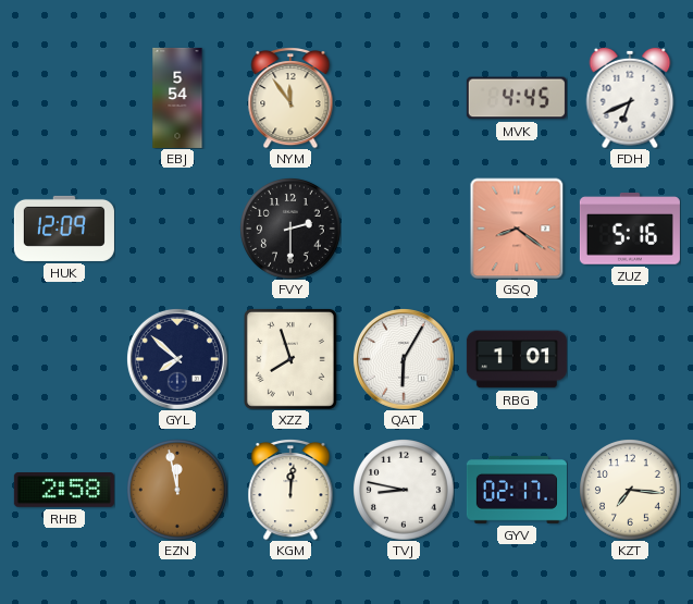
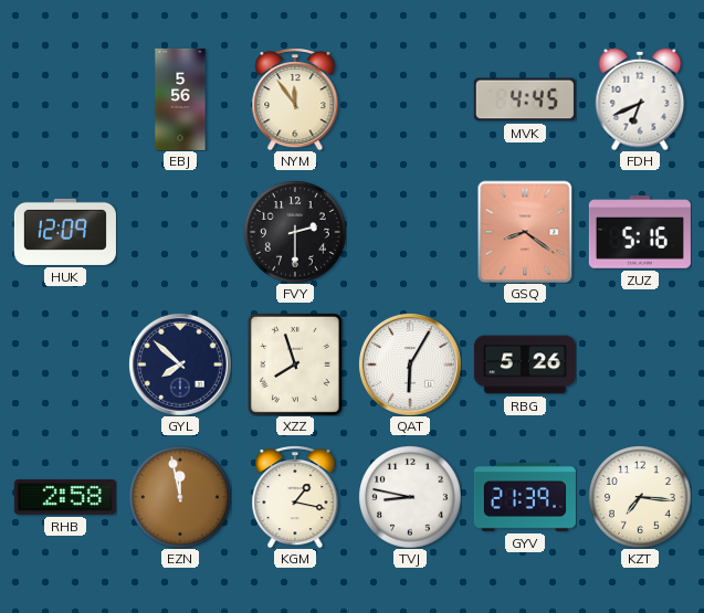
EBJ: 5:54 -> 5:56 (180, 99)
RBG: 1:01 -> 5:26 (525, 364)
KGM: 12:01 -> 1:17 (295, 497)
GYV: 02:17 -> 21:39 (525, 497)
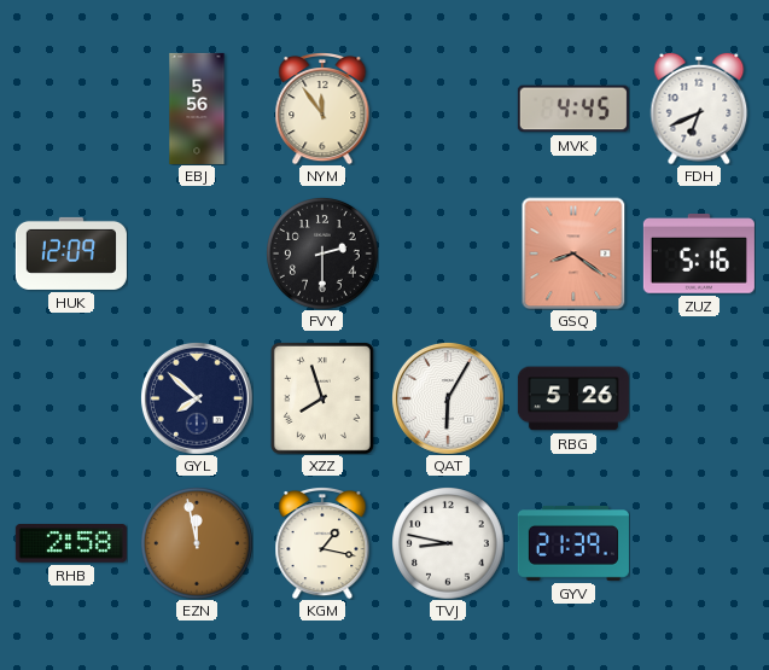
KZT: 7:16 -> none (640, 497)
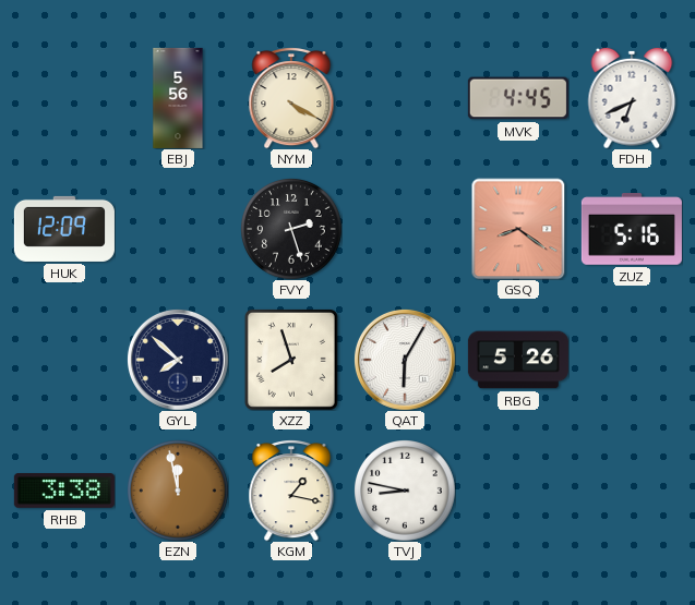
NYM: 11:54 -> 4:20 (291, 98)
FVY: 2:30 -> 2:27 (291, 229)
RHB: 2:58 -> 3:38 (64, 491)
GYV: 21:39 -> none (573, 543)
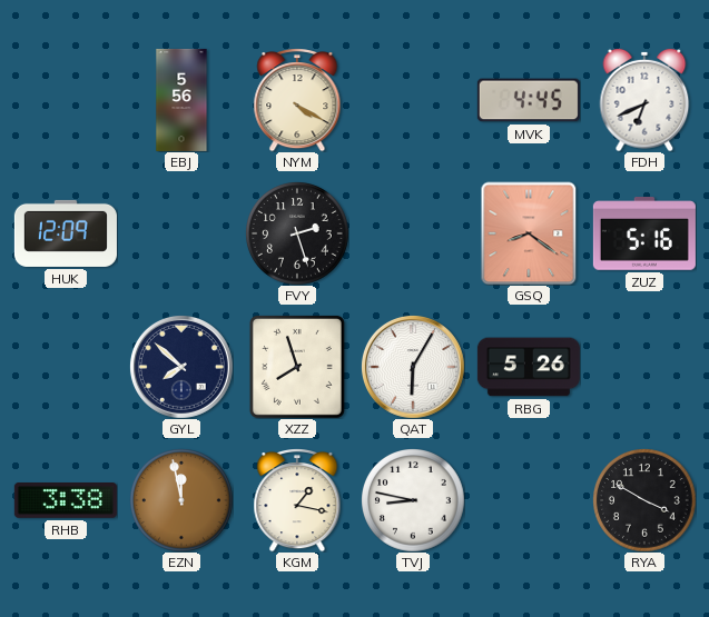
RYA: none -> 3:50 (644, 500)
